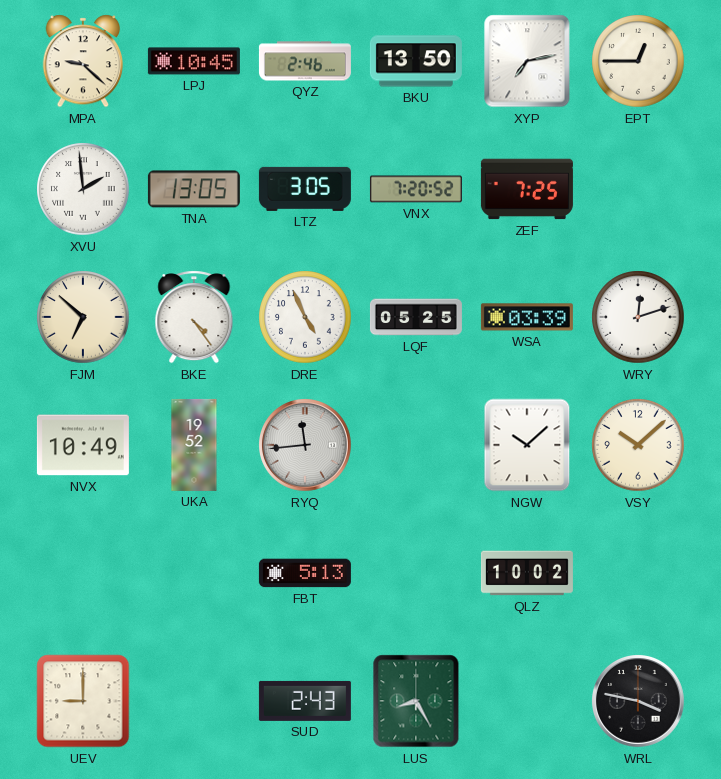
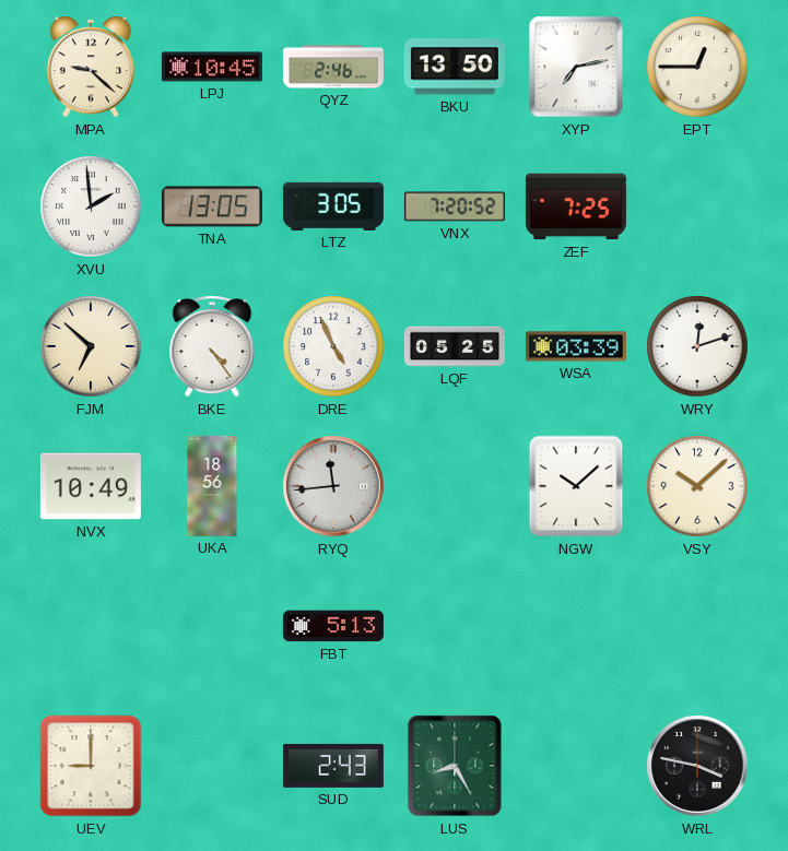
UKA: 19:52 -> 18:56 (212, 486)
QLZ: 10:02 -> none (527, 573)
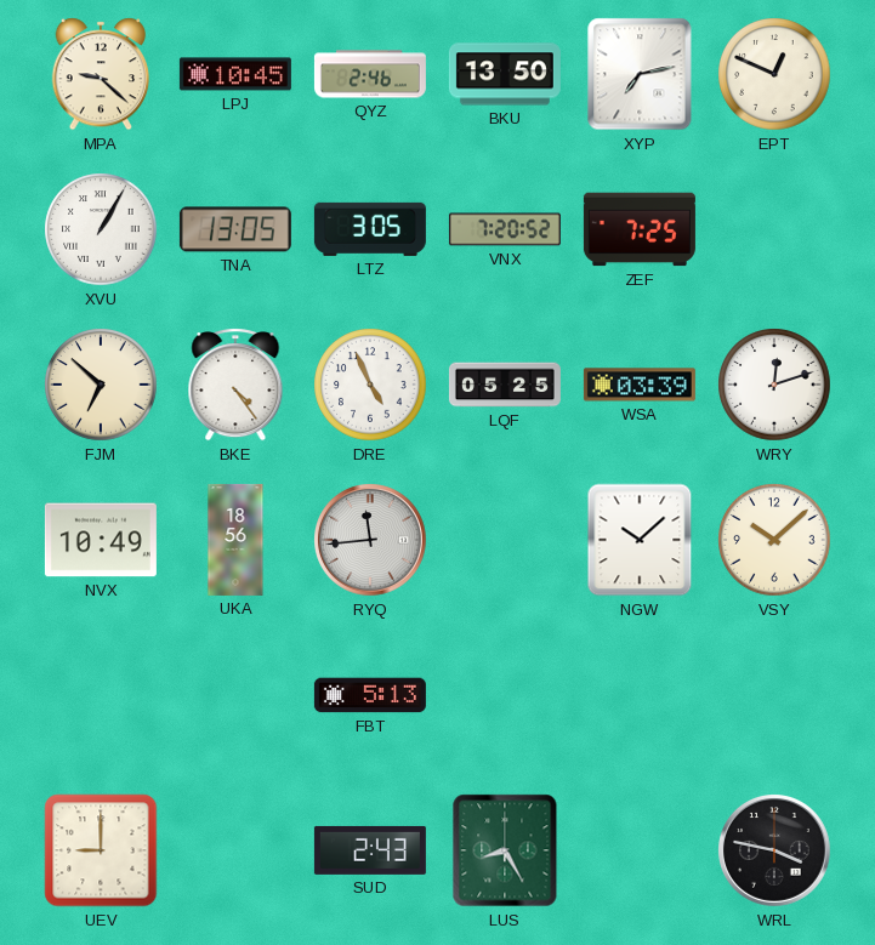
EPT: 12:45 -> 12:49 (774, 74)
XVU: 1:59 -> 1:05 (101, 229)
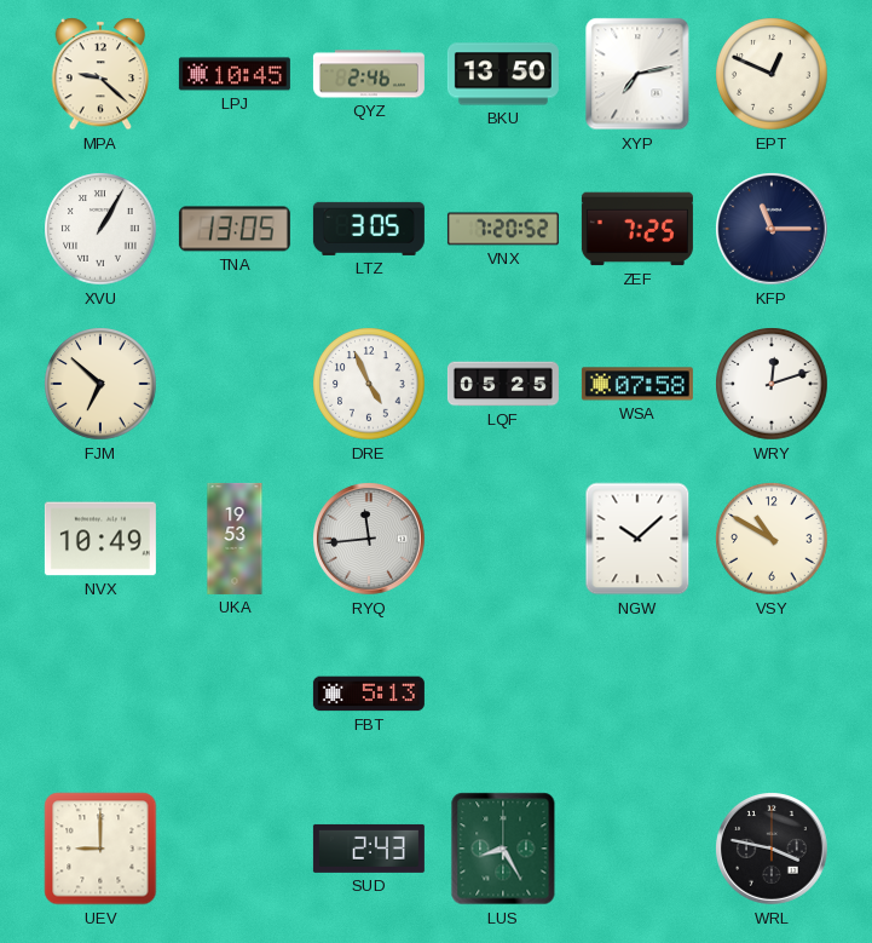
KFP: none -> 11:15 (773, 230)
BKE: 4:24 -> none (235, 385)
WSA: 03:39 -> 07:58 (637, 384)
UKA: 18:56 -> 19:53 (235, 539)
VSY: 10:08 -> 10:50 (772, 539)
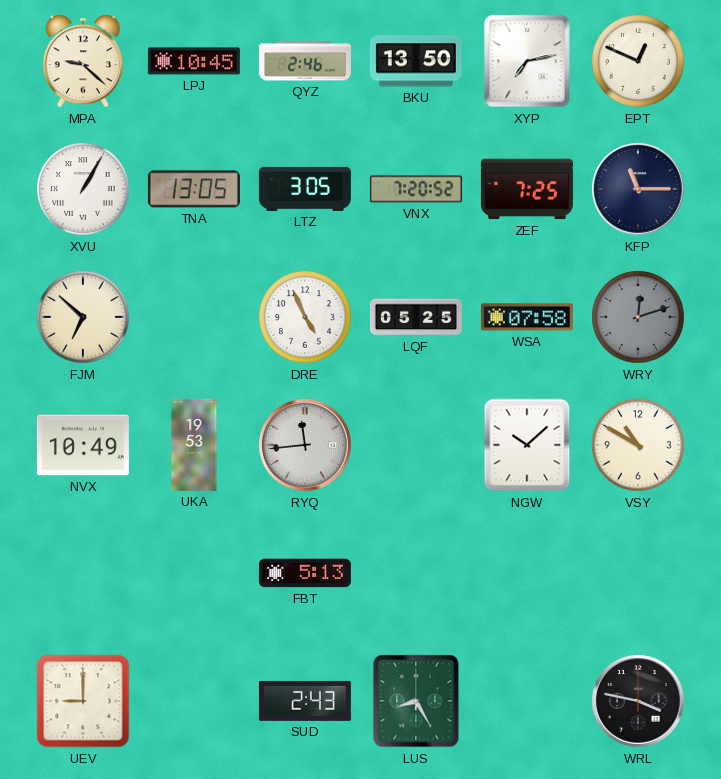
WRY dial: white -> grey (638, 317)
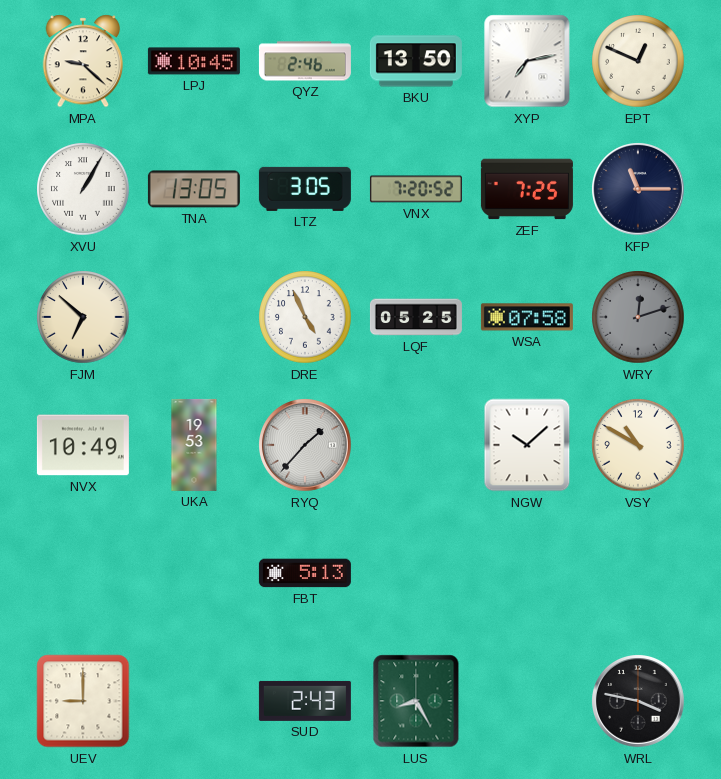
RYQ: 11:44 -> 1:37 (306, 446)
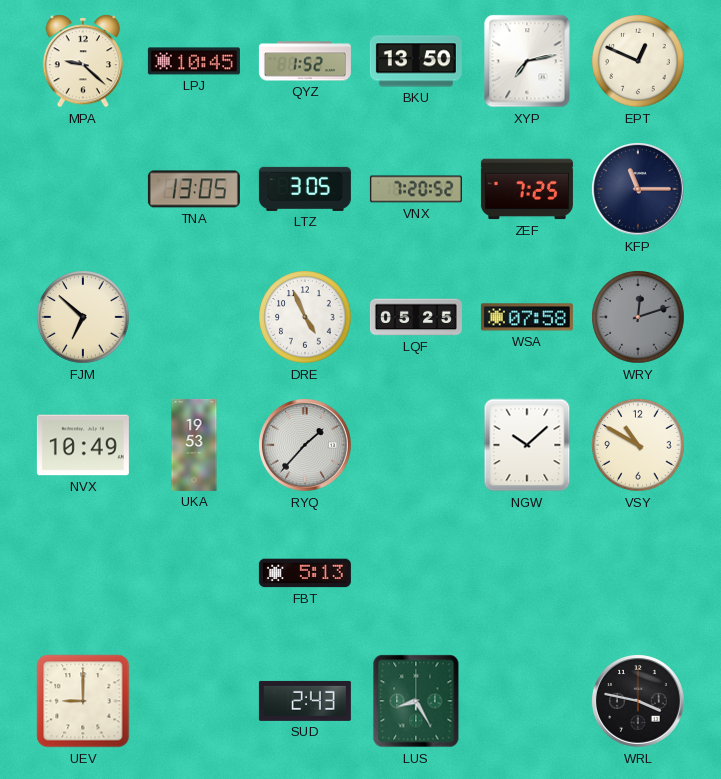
QYZ: 2:46 -> 1:52 (305, 61)
XVU: 1:05 -> none (83, 189)
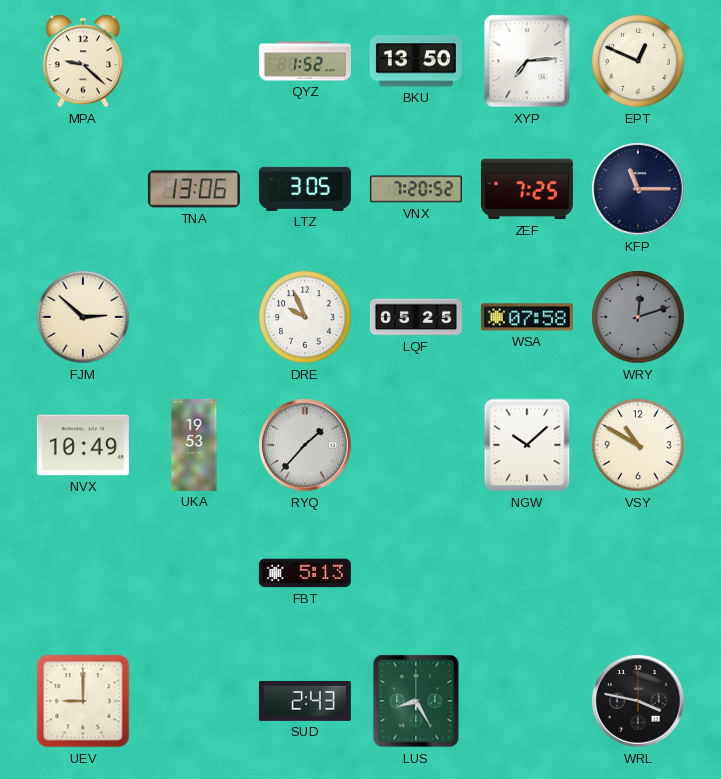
LPJ: 10:45 -> none (194, 61)
XYP: 7:13 -> 7:14 (527, 61)
TNA: 13:05 -> 13:06 (194, 189)
FJM: 6:52 -> 2:52 (83, 317)
DRE: 4:56 -> 9:56 (305, 317)
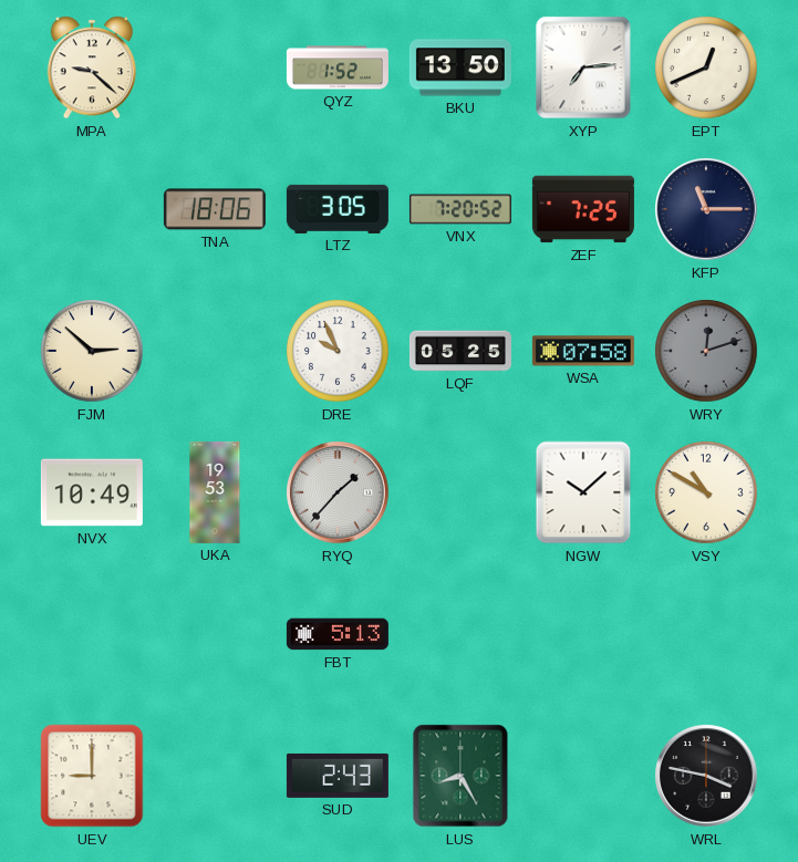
EPT: 12:49 -> 12:41 (706, 67)
TNA: 13:06 -> 18:06 (215, 209)
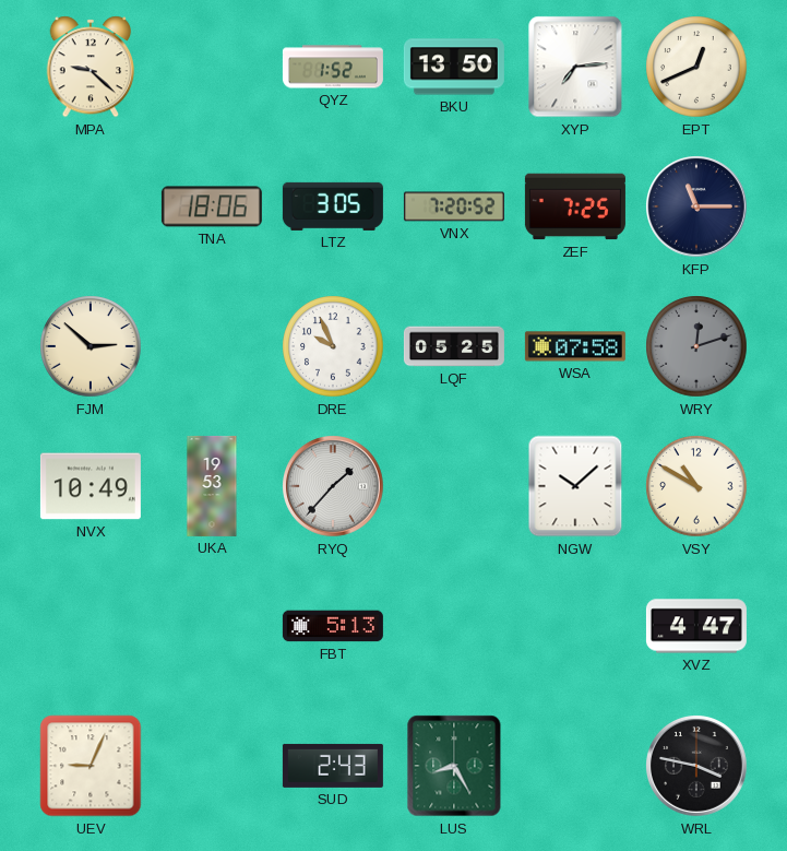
XVZ: none -> 4:47 (696, 626)
UEV: 9:00 -> 9:04 (91, 766)
